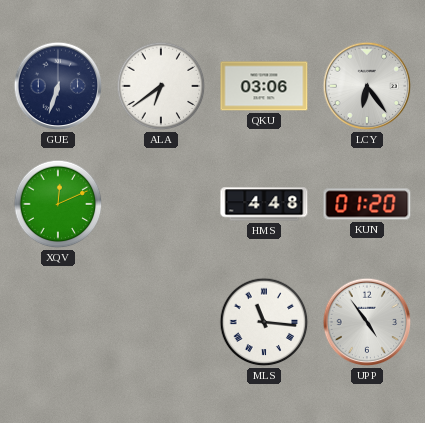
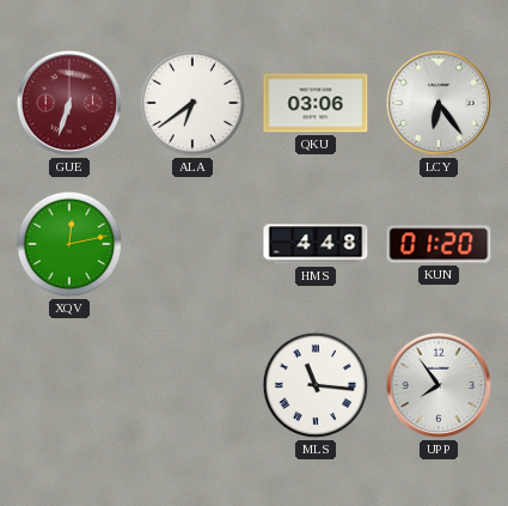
GUE dial: navy -> burgundy (69, 103)
XQV: 12:11 -> 12:13 (69, 244)
UPP: 4:54 -> 7:54 (439, 385)
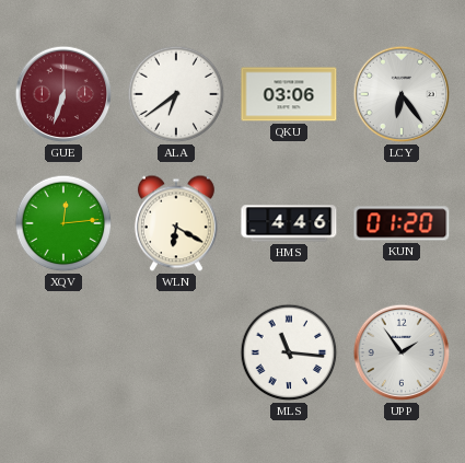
XQV: 12:13 -> 12:14 (63, 223)
WLN: none -> 6:20 (176, 223)
HMS: 4:48 -> 4:46 (289, 223)
UPP: 7:54 -> 1:54 (402, 352)
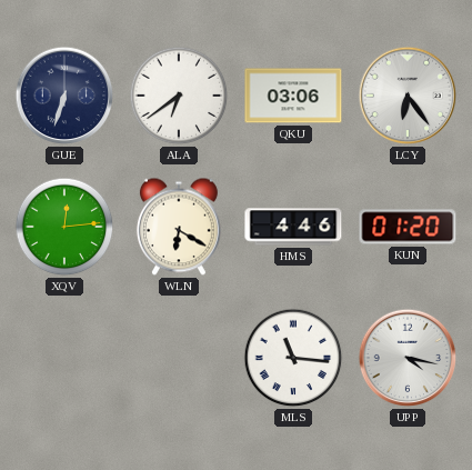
GUE dial: burgundy -> navy (64, 96)
UPP: 1:54 -> 4:17 (408, 358)
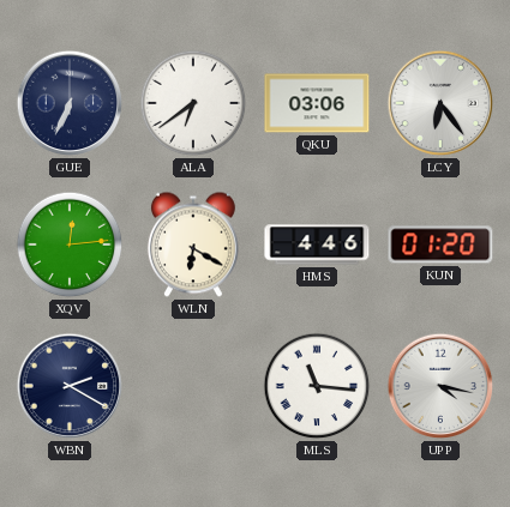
GUE: 6:33 -> 6:34 (70, 103)
WBN: none -> 2:20 (70, 386)
